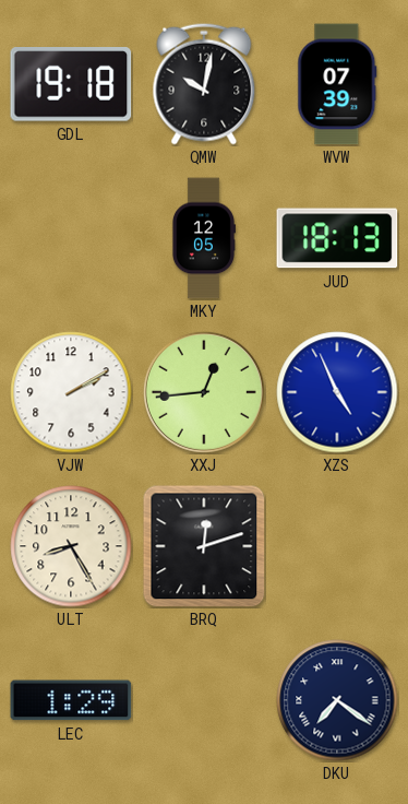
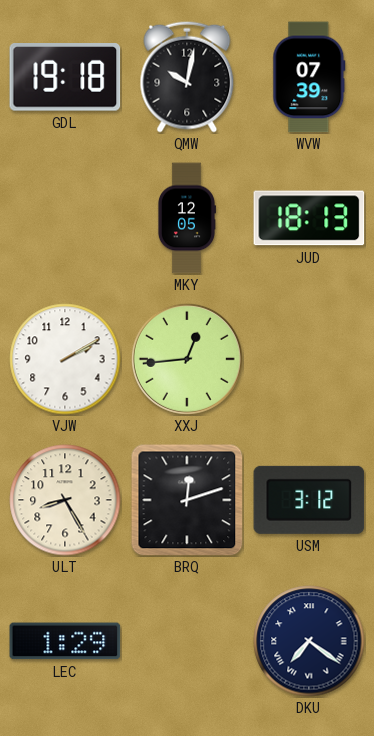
XZS: 4:56 -> none (337, 392)
USM: none -> 3:12 (309, 500)
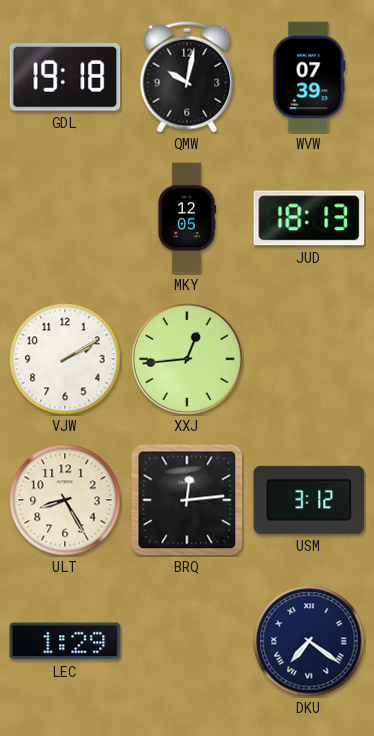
BRQ: 12:12 -> 12:14 (187, 500)
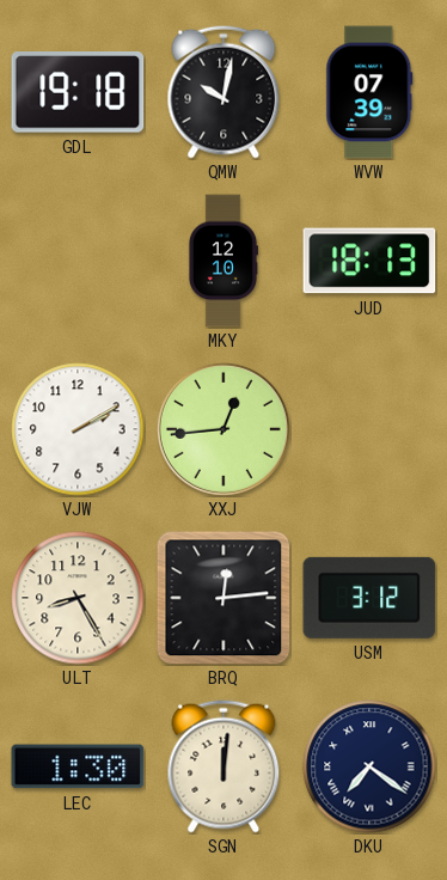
MKY: 12:05 -> 12:10 (222, 261)
LEC: 1:29 -> 1:30 (78, 766)
SGN: none -> 12:01 (223, 766)
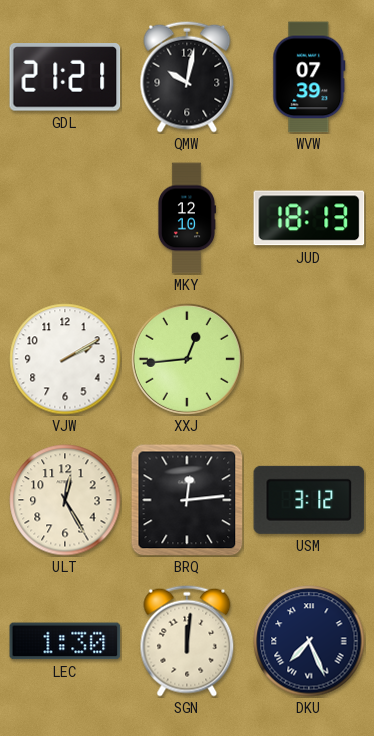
GDL: 19:18 -> 21:21 (65, 77)
ULT: 8:25 -> 12:25 (65, 500)
DKU: 7:21 -> 7:26 (309, 641)
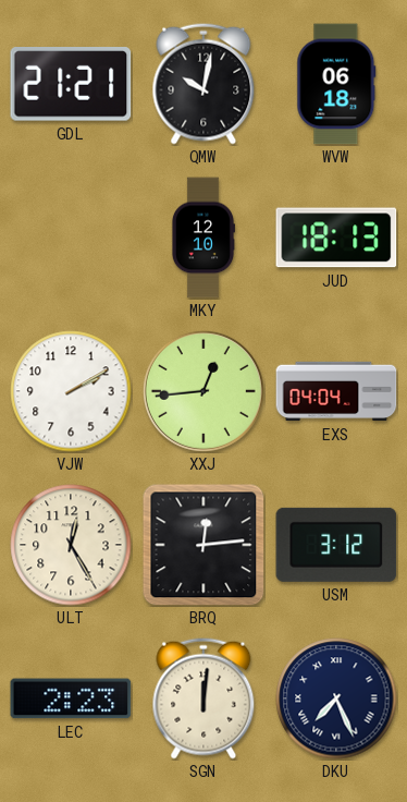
WVW: 07:39 -> 06:18 (336, 84)
EXS: none -> 04:04 (336, 391)
LEC: 1:30 -> 2:23 (71, 698)
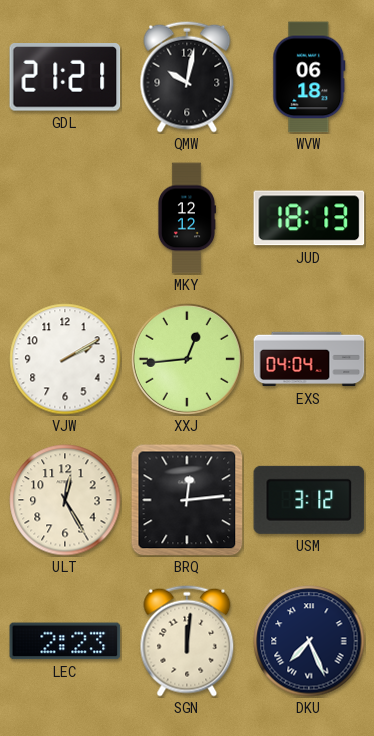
MKY: 12:10 -> 12:12 (186, 218)
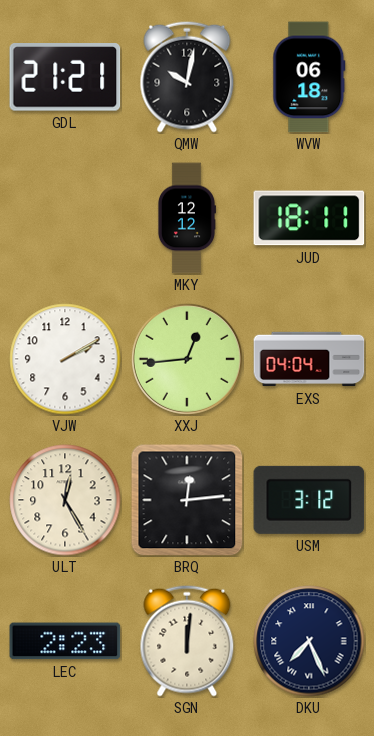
JUD: 18:13 -> 18:11 (309, 218)
